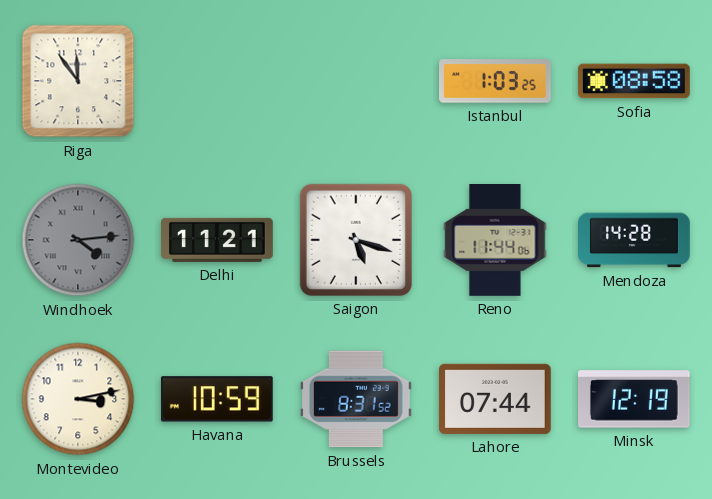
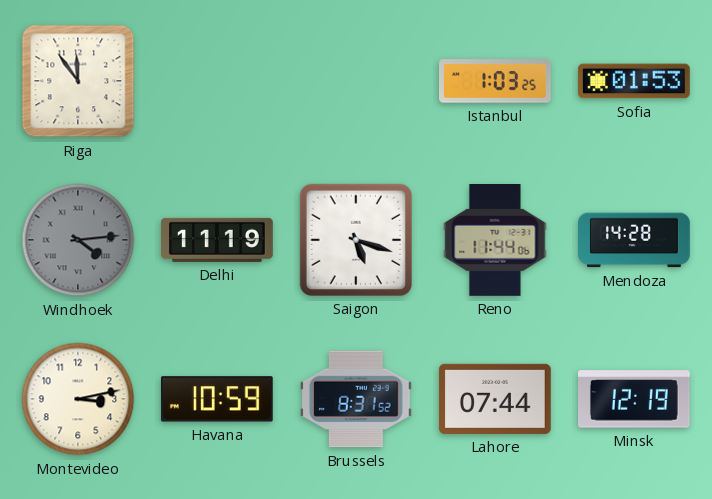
Sofia: 08:58 -> 01:53 (635, 81)
Delhi: 11:21 -> 11:19 (218, 240)
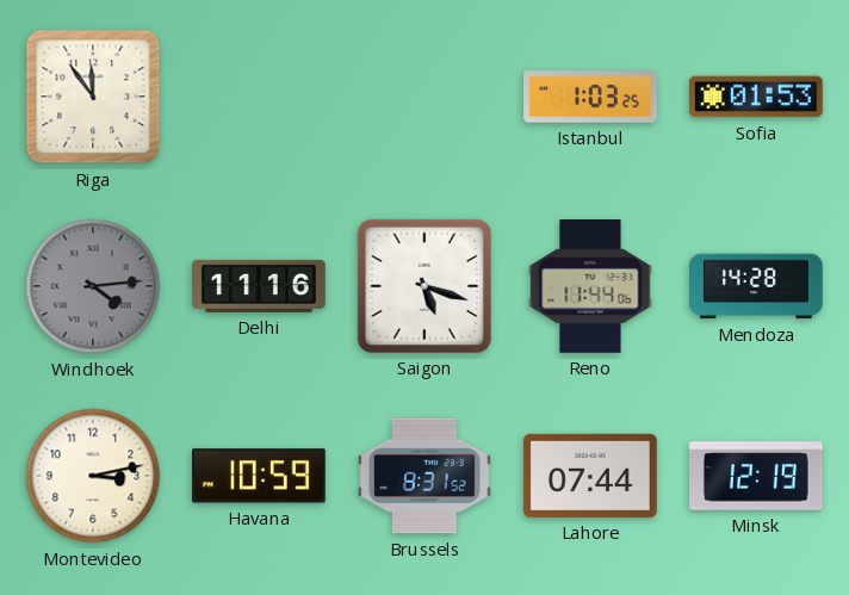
Delhi: 11:19 -> 11:16 (260, 286)
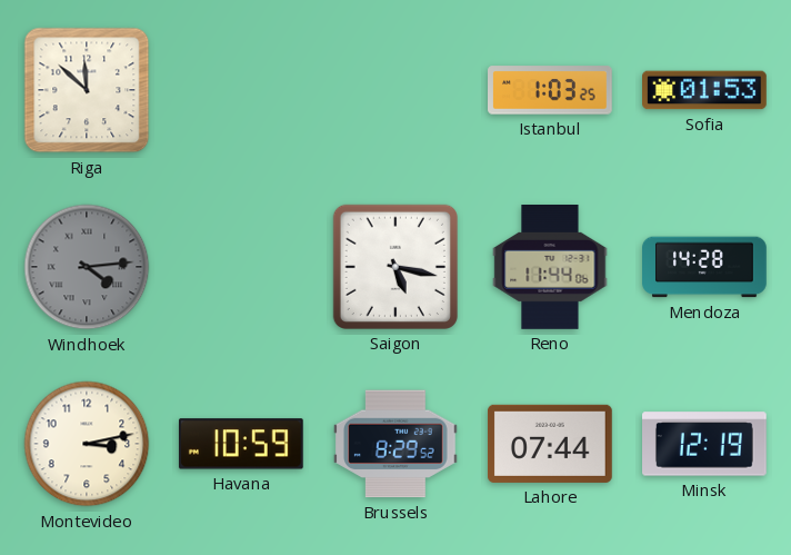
Riga: 11:54 -> 11:52 (87, 90)
Delhi: 11:16 -> none (260, 286)
Saigon: 5:18 -> 5:17 (395, 267)
Brussels: 8:31 -> 8:29 (395, 444)
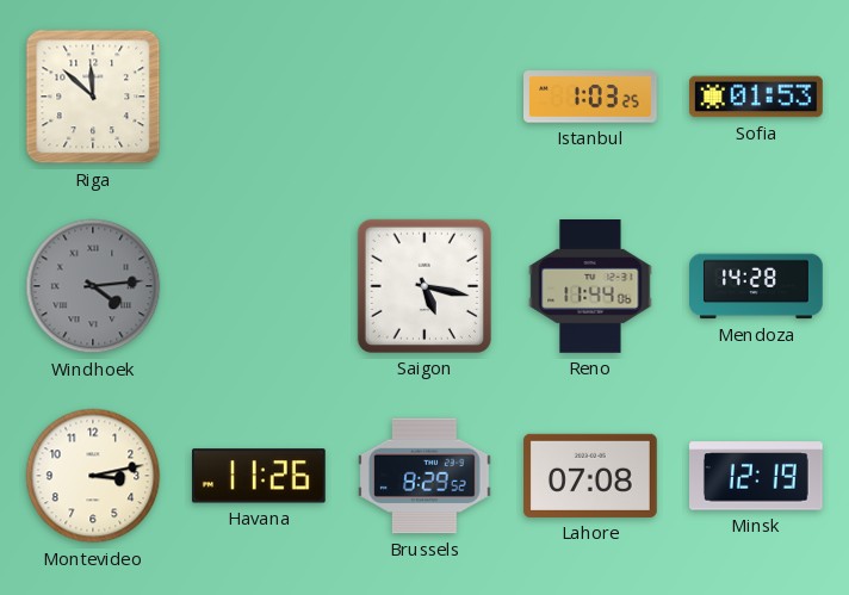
Havana: 10:59 -> 11:26 (259, 476)
Lahore: 07:44 -> 07:08 (591, 476)
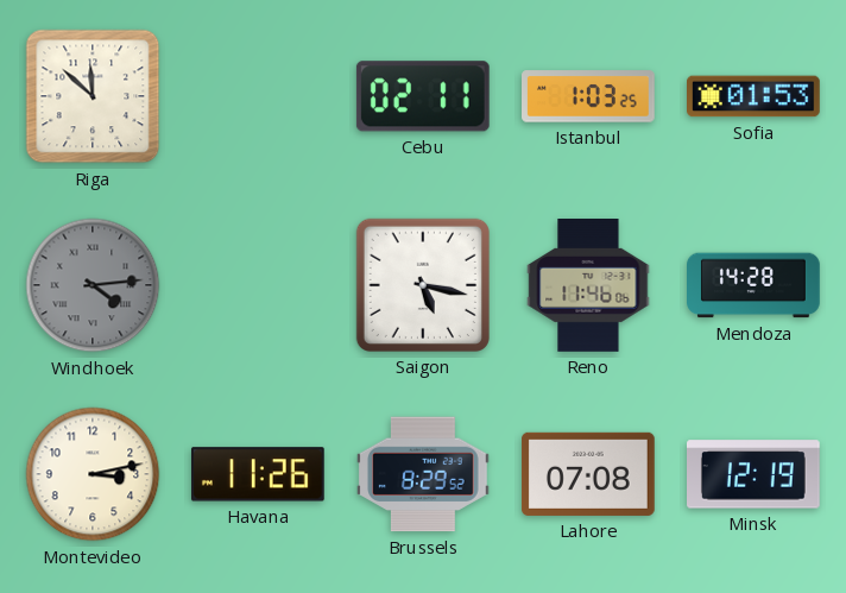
Cebu: none -> 02:11 (423, 96)
Reno: 11:44 -> 11:46 (588, 286)
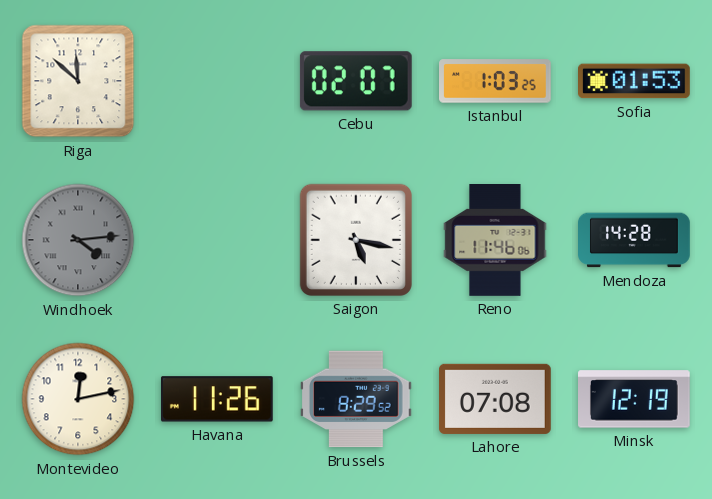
Cebu: 02:11 -> 02:07 (356, 81)
Montevideo: 3:13 -> 12:13 (78, 399)
